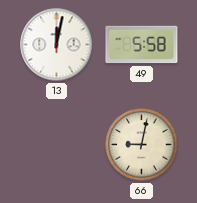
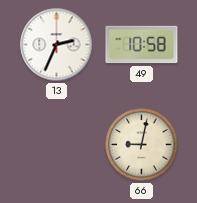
13: 12:02 -> 2:34 (57, 45)
49: 5:58 -> 10:58 (142, 45)
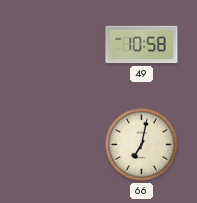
13: 2:34 -> none (57, 45)
66: 9:02 -> 7:02 (142, 145)
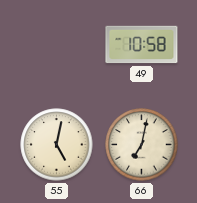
55: none -> 5:02 (57, 145)
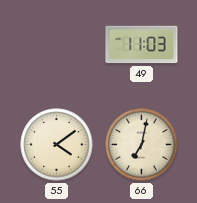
49: 10:58 -> 11:03 (142, 45)
55: 5:02 -> 4:09 (57, 145)
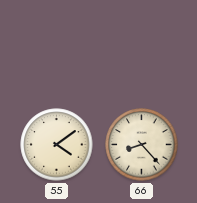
49: 11:03 -> none (142, 45)
66: 7:02 -> 8:23 (142, 145)
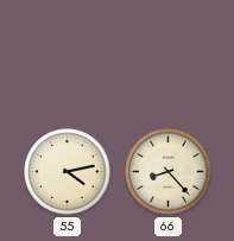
55: 4:09 -> 4:13 (68, 172)
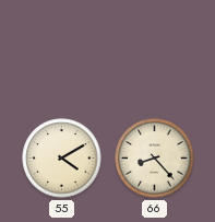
55: 4:13 -> 4:10 (62, 159)
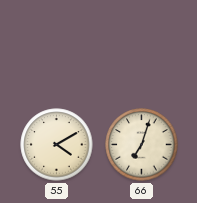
66: 8:23 -> 7:03 (142, 145)
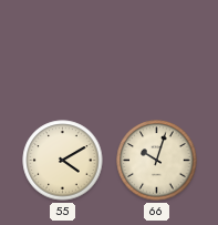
66: 7:03 -> 10:03 (157, 161)
